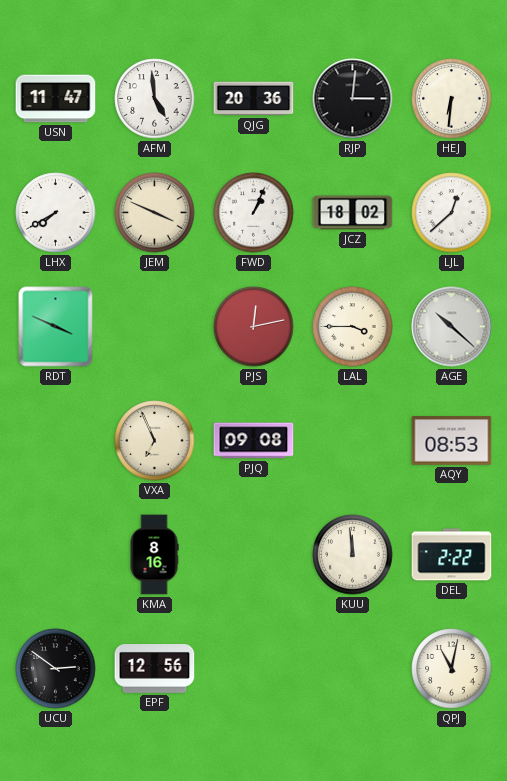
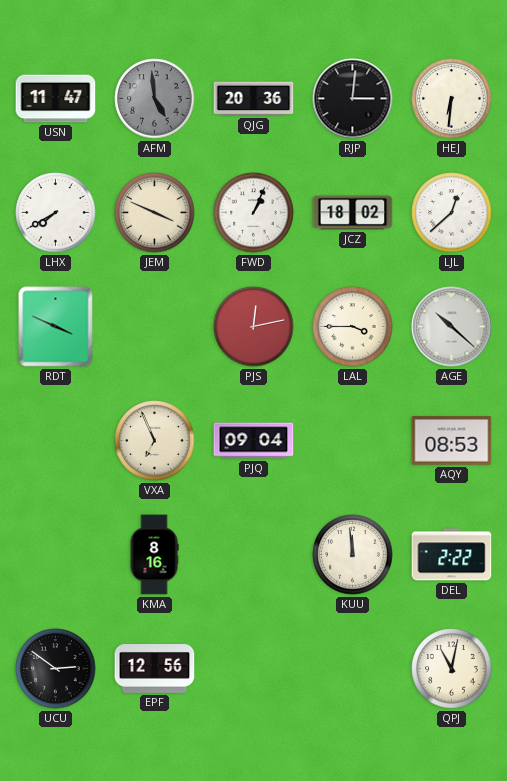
AFM dial: white -> grey (155, 99)
PJQ: 09:08 -> 09:04 (254, 441)
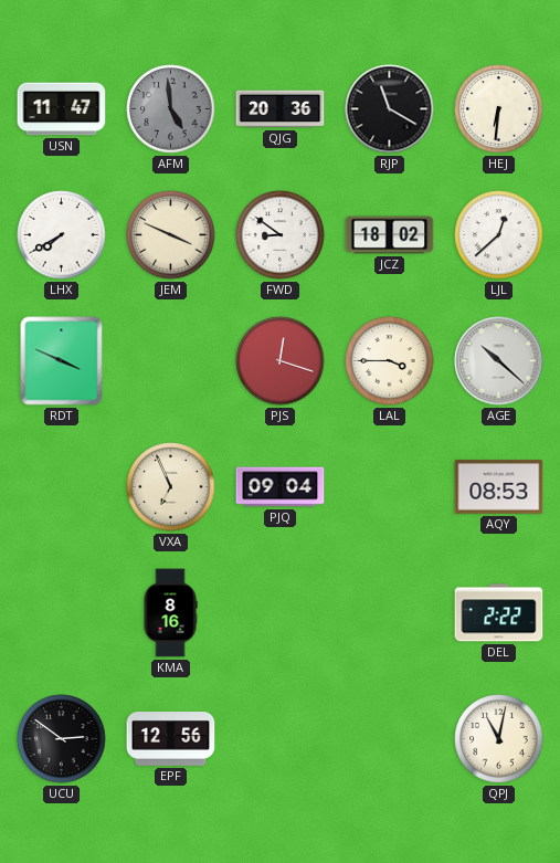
RJP: 3:01 -> 11:20 (390, 109)
FWD: 1:04 -> 8:51 (281, 235)
PJS: 12:13 -> 12:18 (281, 361)
KUU: 11:59 -> none (353, 555)
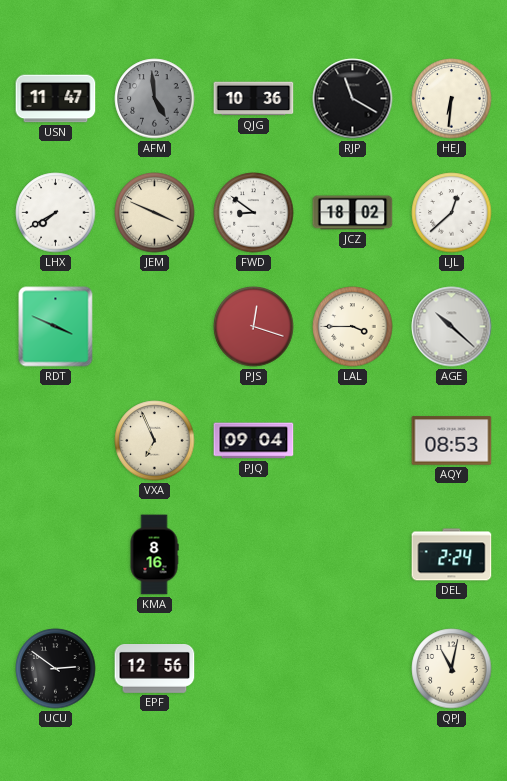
QJG: 20:36 -> 10:36 (254, 99)
DEL: 2:22 -> 2:24 (452, 555)
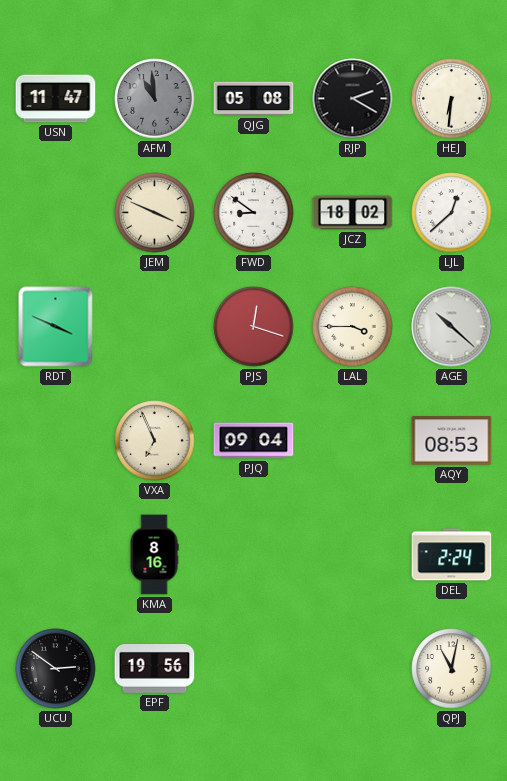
AFM: 4:59 -> 10:59 (155, 99)
QJG: 10:36 -> 05:08 (254, 99)
RJP: 11:20 -> 2:20 (353, 99)
LHX: 7:40 -> none (56, 213)
EPF: 12:56 -> 19:56 (155, 669)
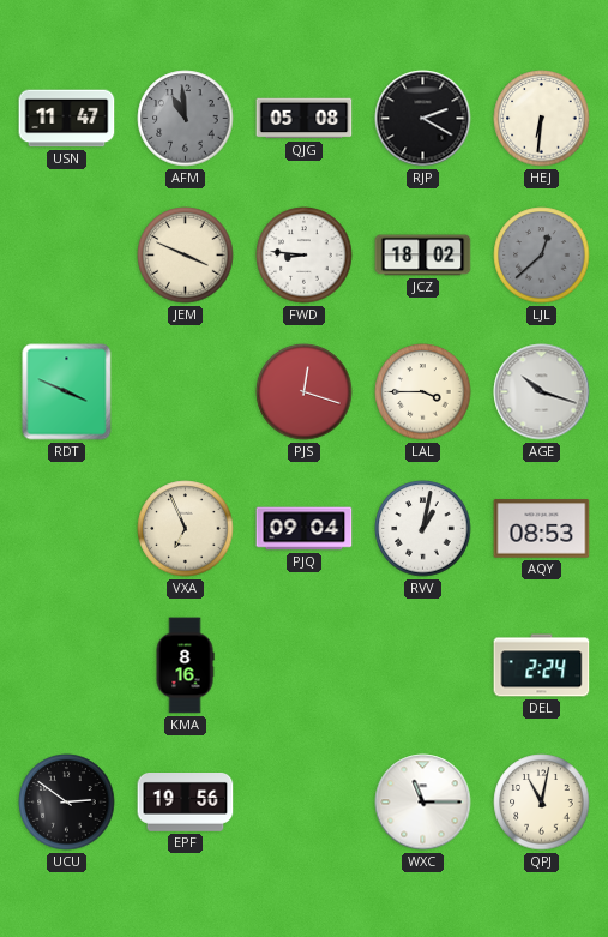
FWD: 8:51 -> 8:46 (305, 256)
LJL dial: white -> grey (542, 256)
AGE: 10:22 -> 10:18 (542, 392)
RVV: none -> 1:02 (423, 529)
WXC: none -> 11:15 (423, 803)
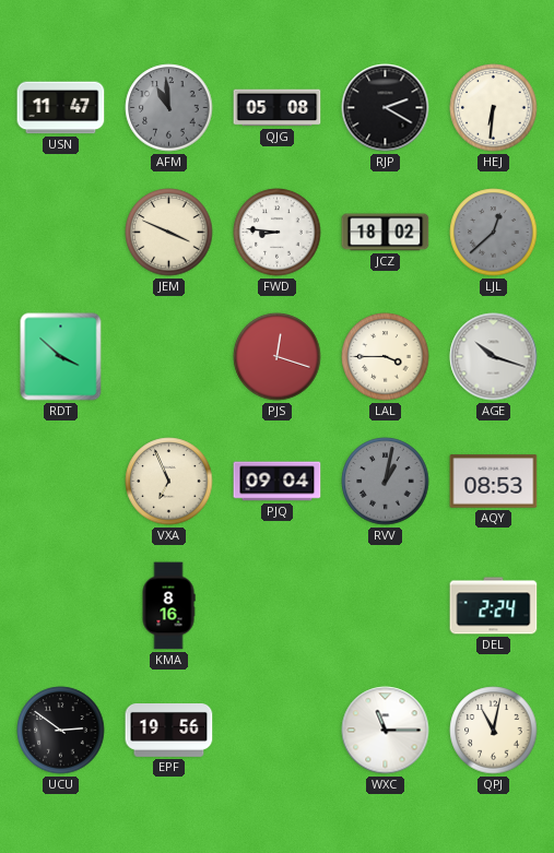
RDT: 3:49 -> 3:52 (61, 357)
RVV dial: white -> grey (386, 482)
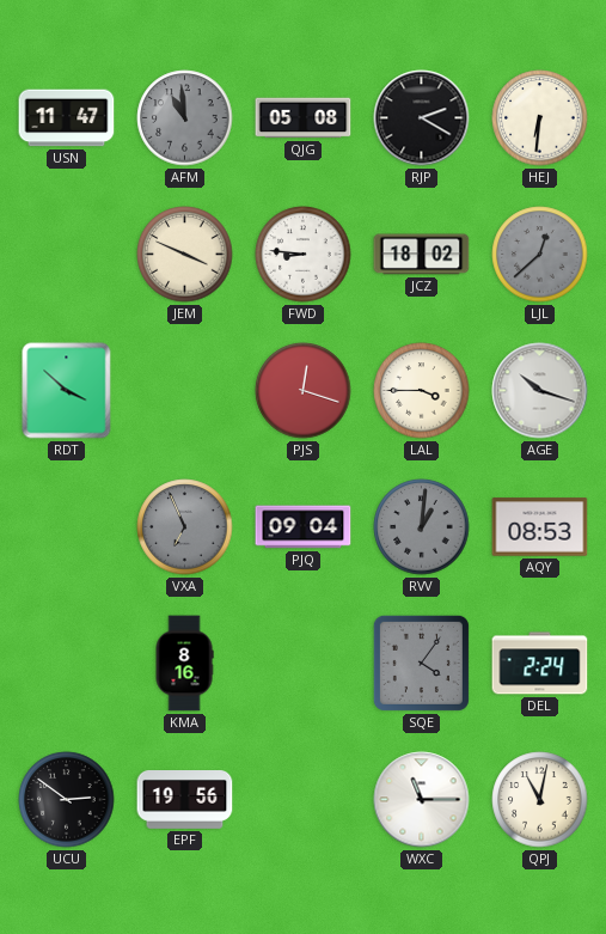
VXA dial: cream -> grey (185, 527)
RVV: 1:02 -> 1:01 (422, 527)
SQE: none -> 4:06 (421, 663)
